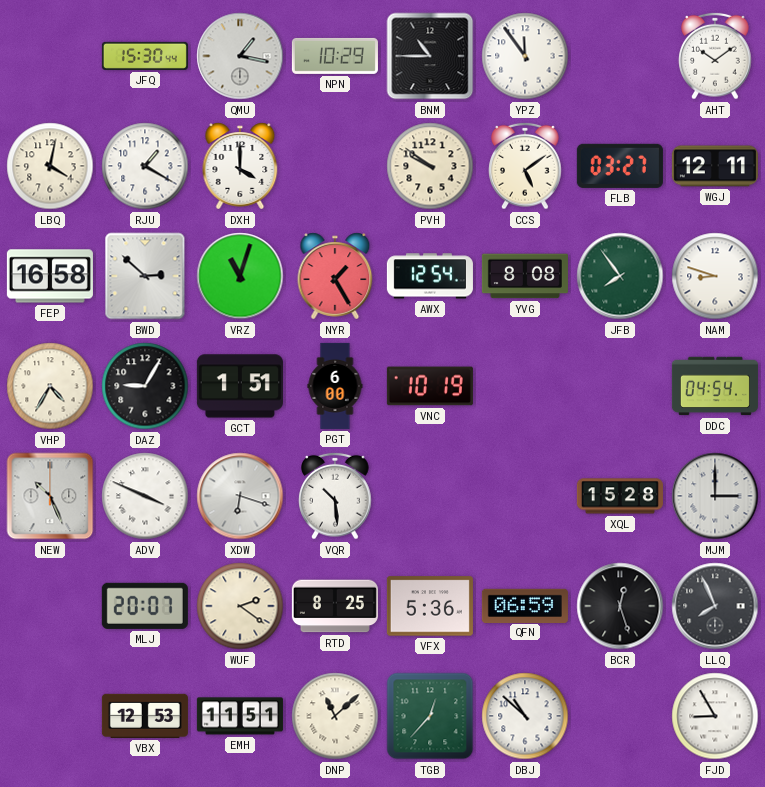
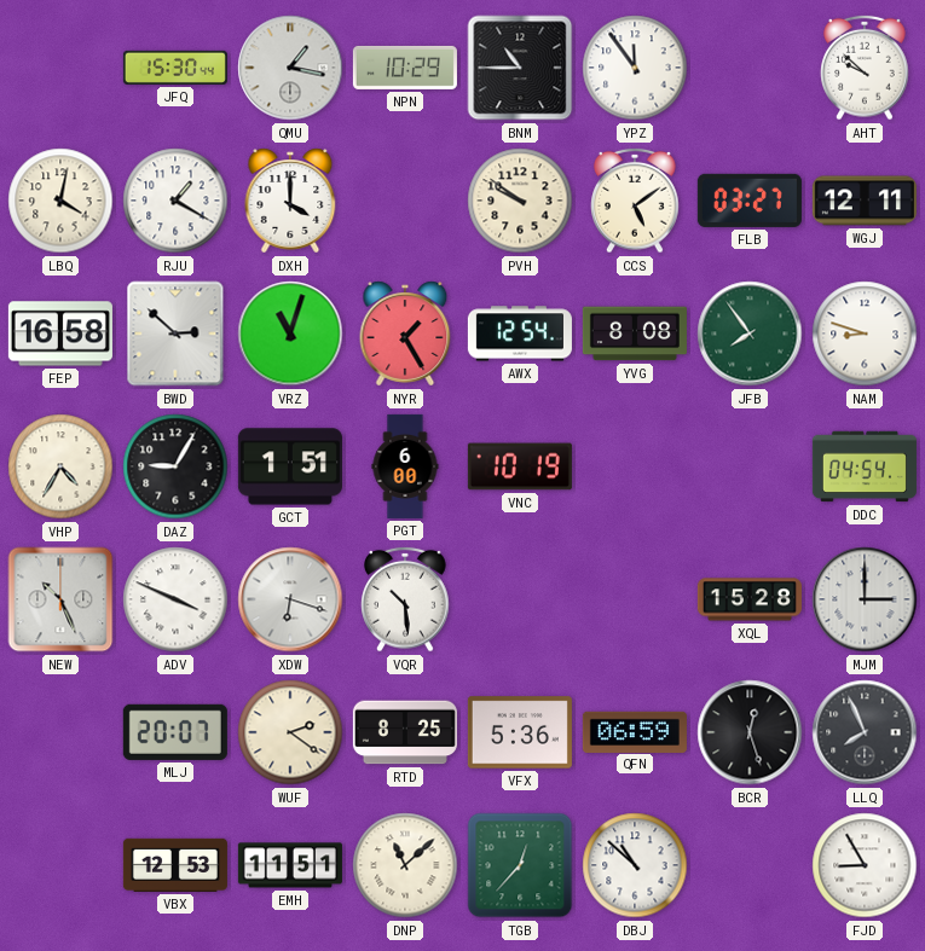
AHT: 10:09 -> 9:52 (865, 68)
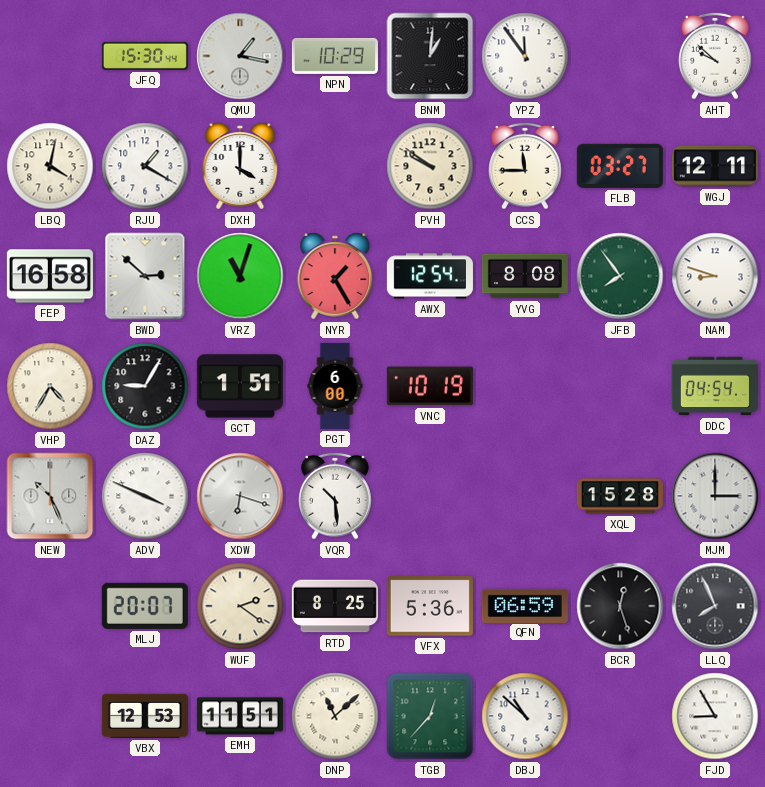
BNM: 10:45 -> 1:01 (430, 56)
CCS: 5:09 -> 11:45 (525, 166)
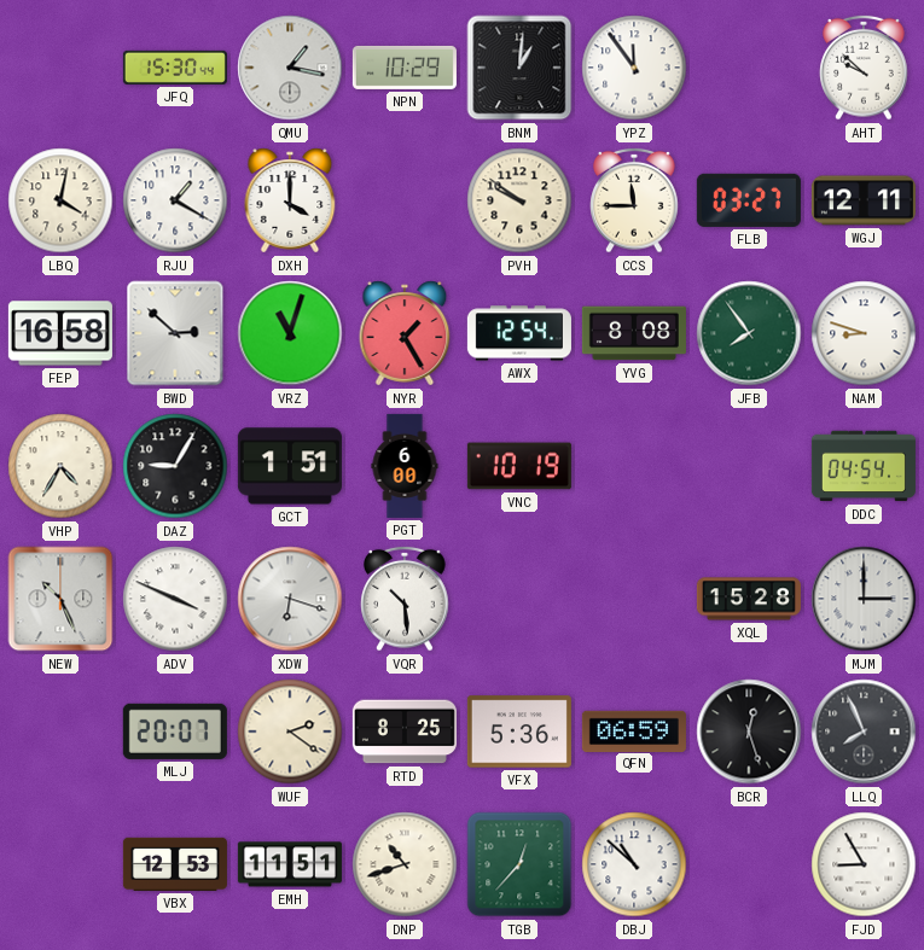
DNP: 11:08 -> 10:42 (405, 864)
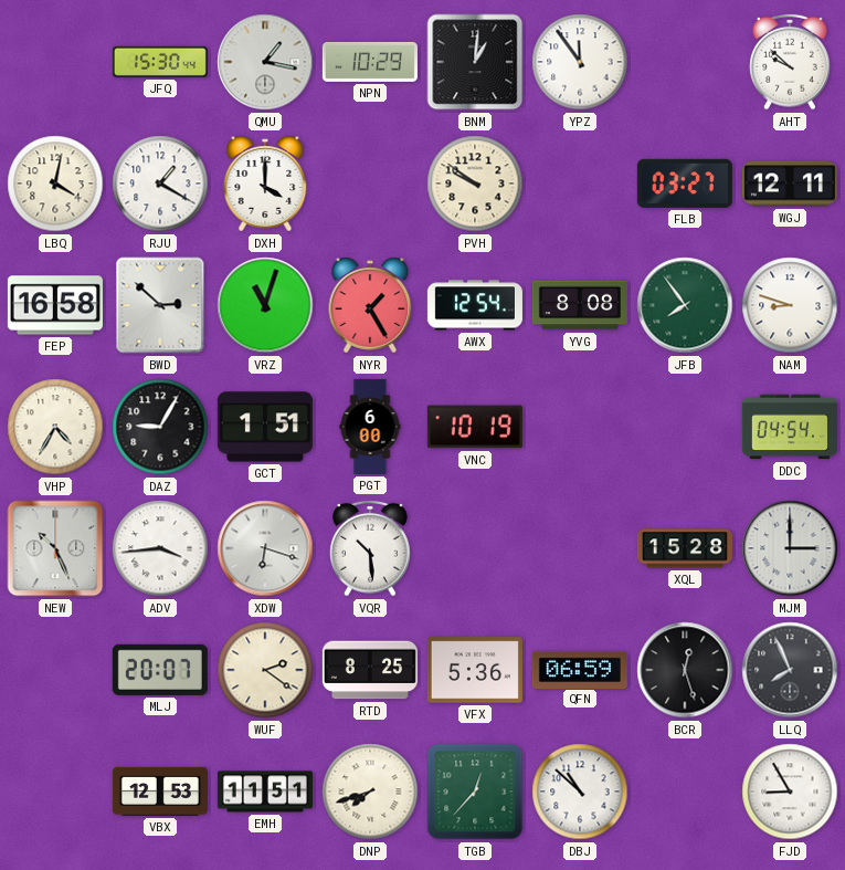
CCS: 11:45 -> none (634, 200)
ADV: 3:49 -> 3:44 (160, 548)
DNP: 10:42 -> 7:42 (370, 792)
